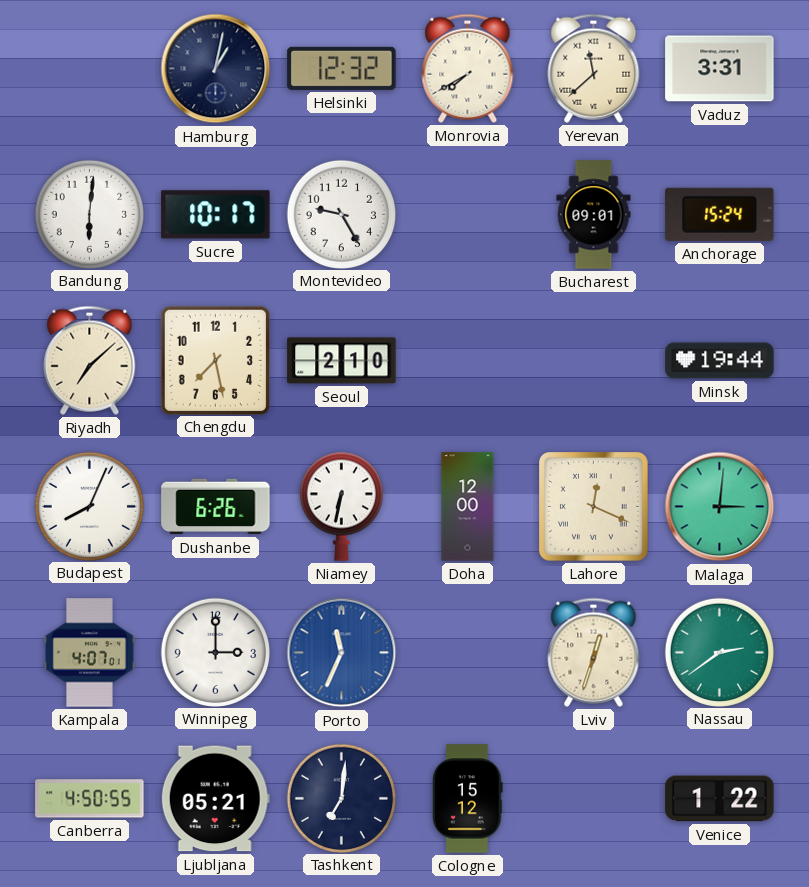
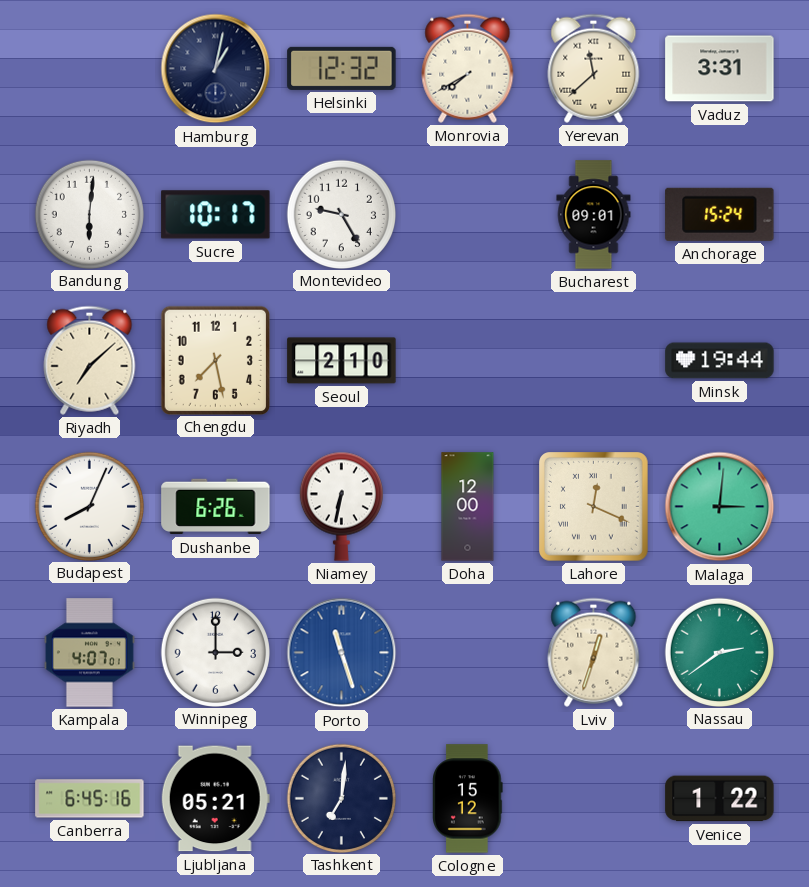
Porto: 11:34 -> 11:27 (342, 653)
Canberra: 4:50 -> 6:45 (90, 799)
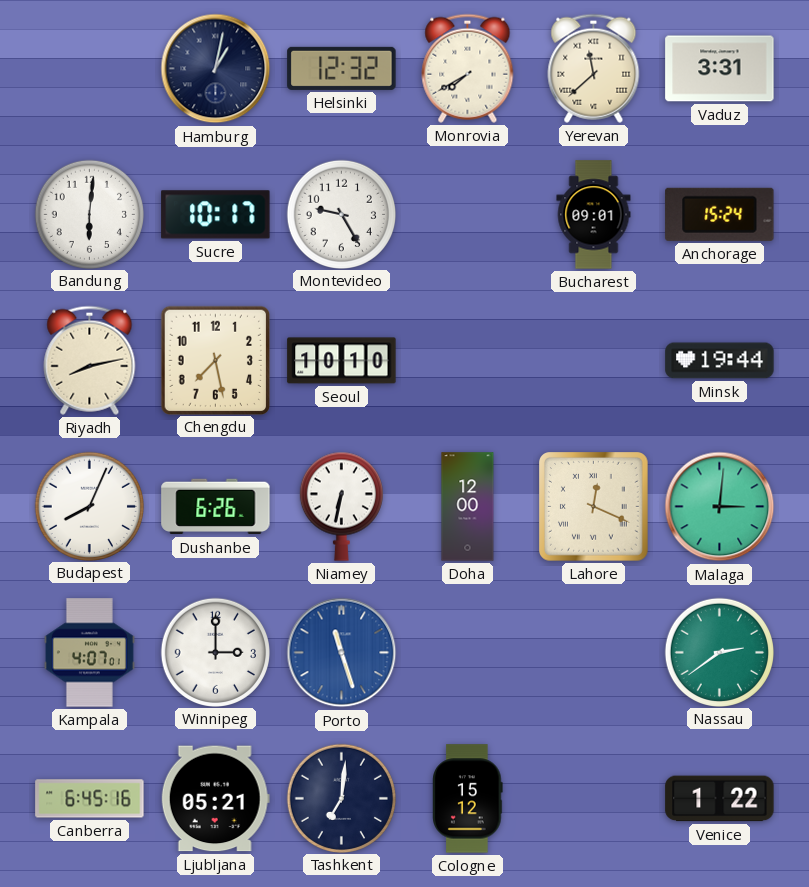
Riyadh: 7:08 -> 8:13 (90, 360)
Seoul: 2:10 -> 10:10 (342, 361)
Lviv: 12:33 -> none (594, 652)
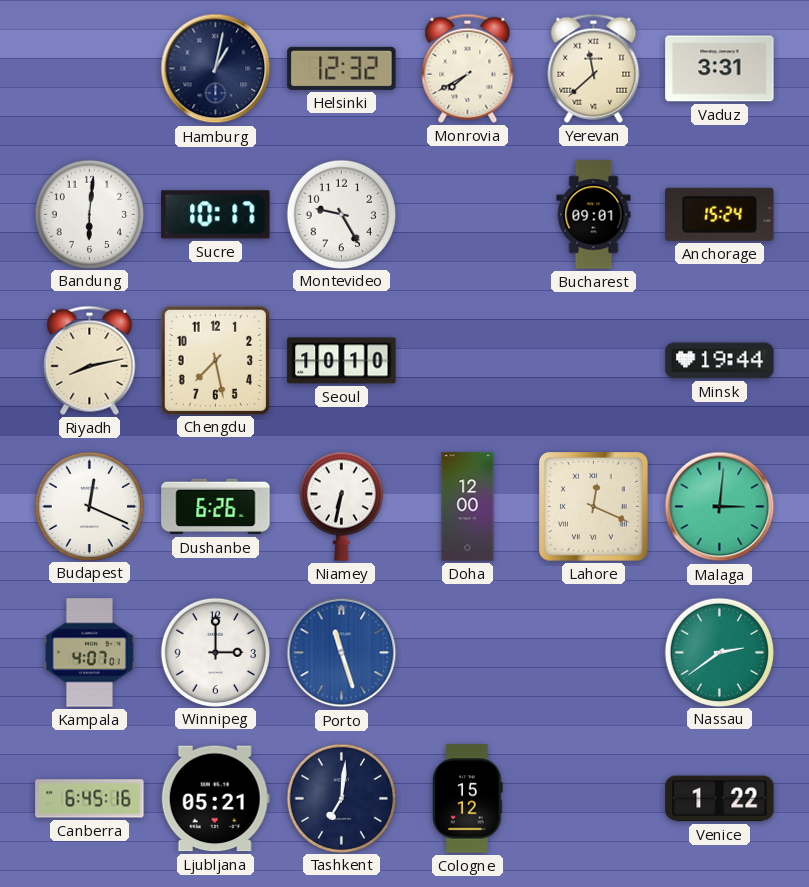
Budapest: 8:04 -> 12:19 (89, 506)
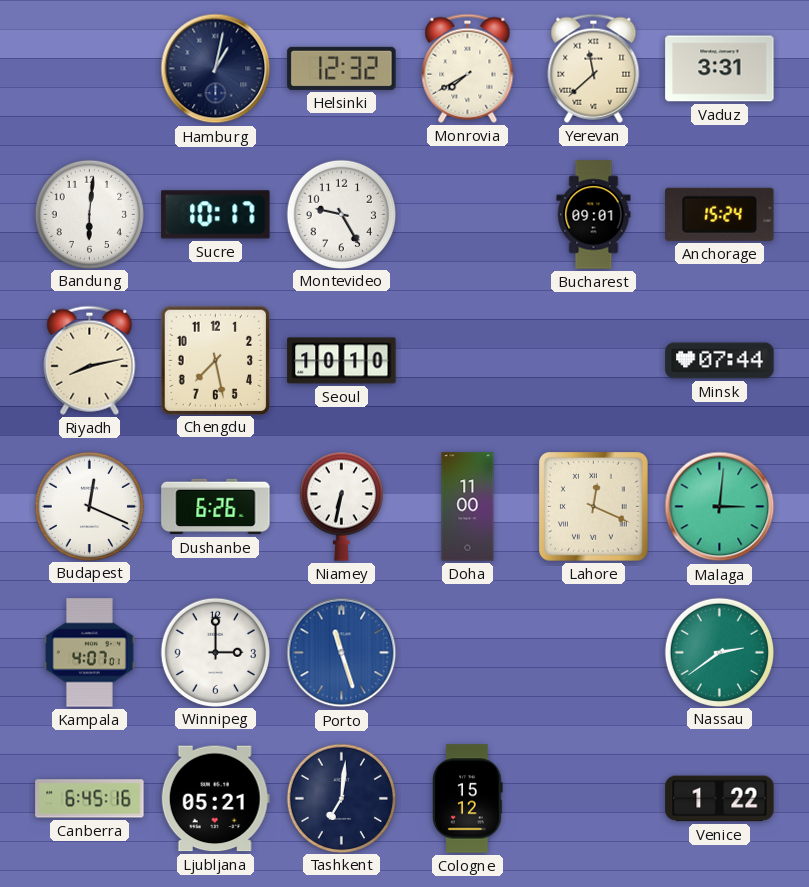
Minsk: 19:44 -> 07:44 (720, 361)
Doha: 12:00 -> 11:00 (468, 507)
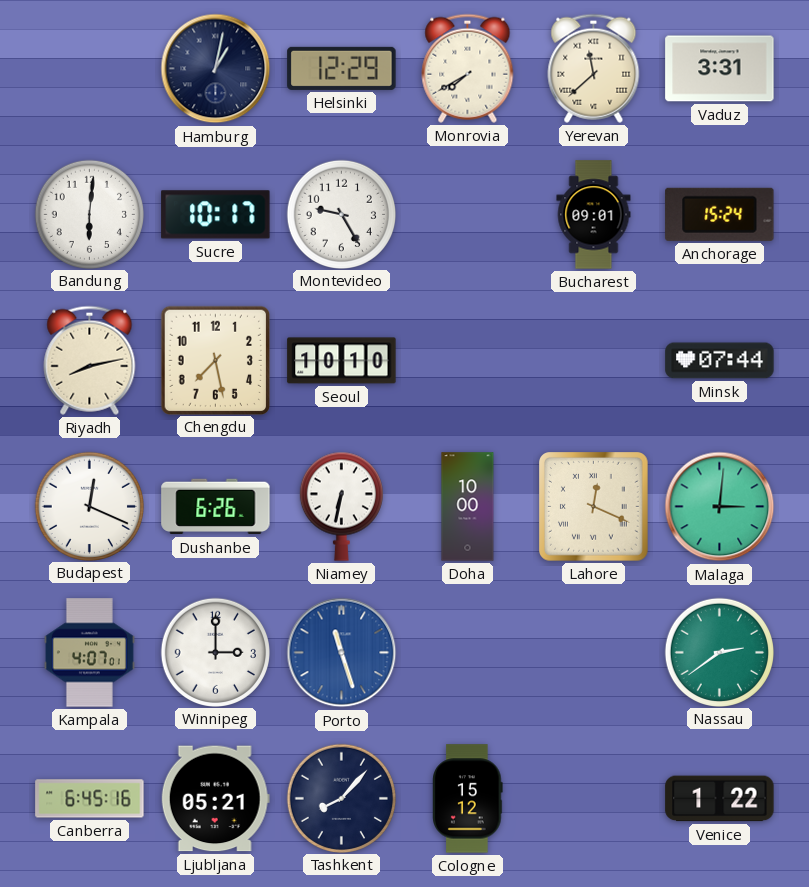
Helsinki: 12:32 -> 12:29 (342, 68)
Doha: 11:00 -> 10:00 (468, 507)
Tashkent: 7:01 -> 8:07 (341, 798)
